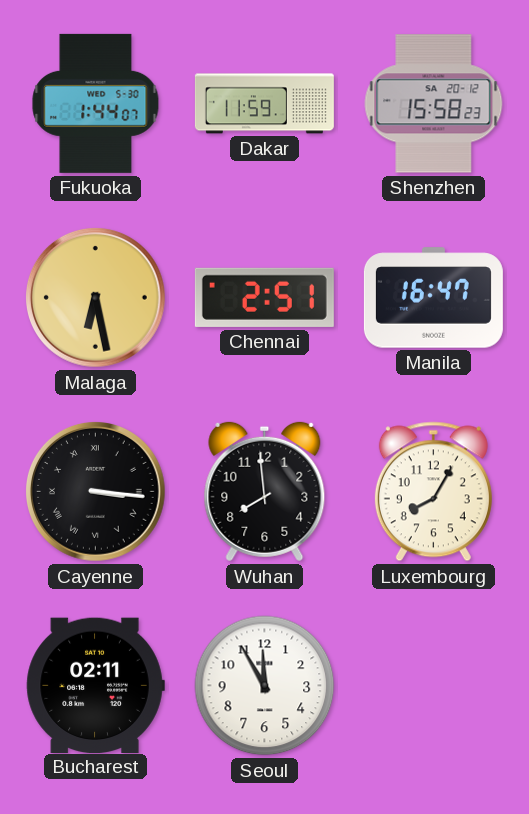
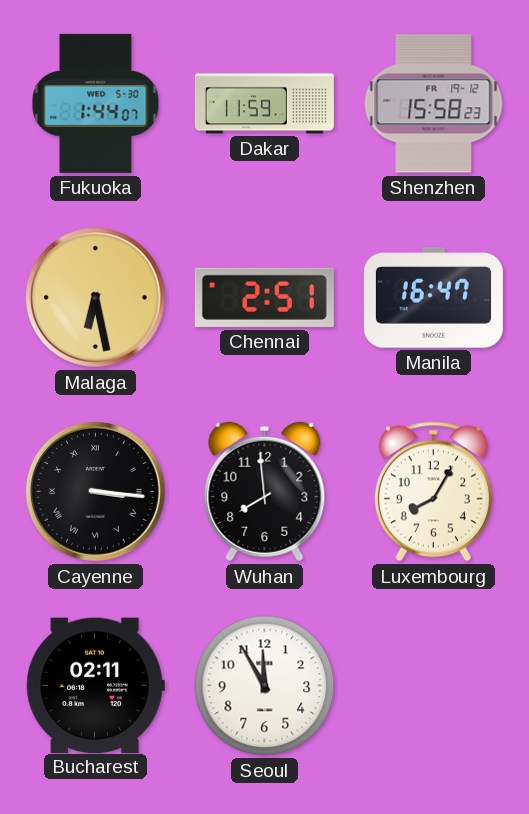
Shenzhen date: SA 20-12 -> FR 19-12 (434, 104)
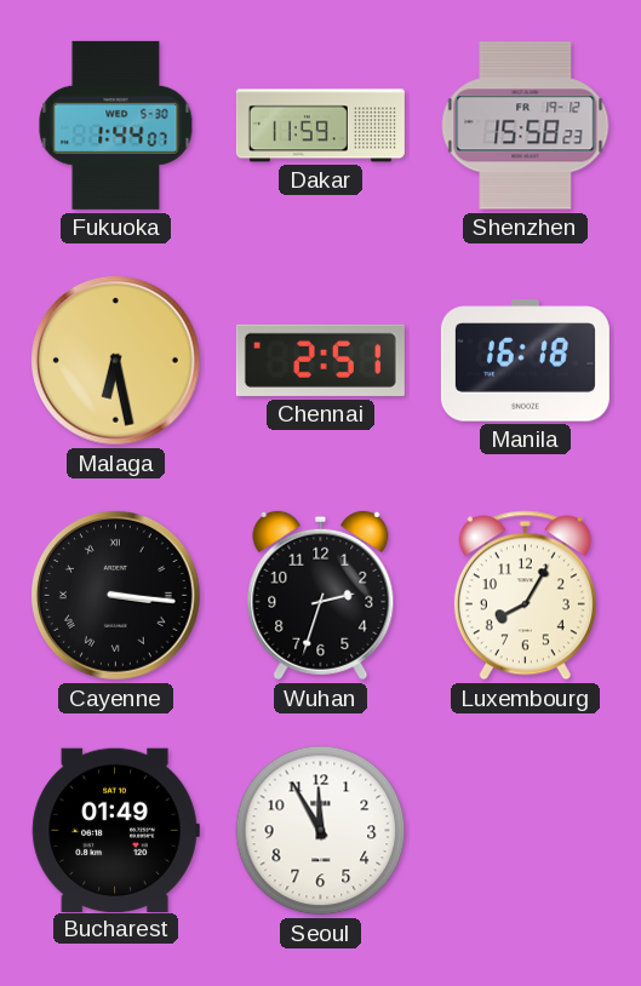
Manila: 16:47 -> 16:18 (525, 361)
Wuhan: 7:59 -> 2:33 (321, 596)
Bucharest: 02:11 -> 01:49 (115, 830)
